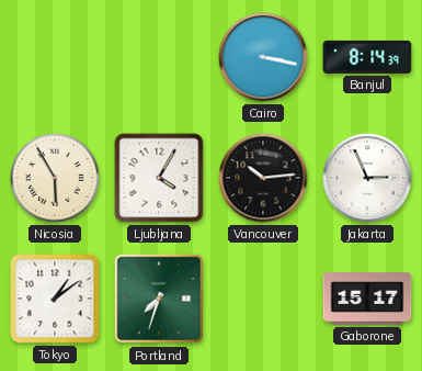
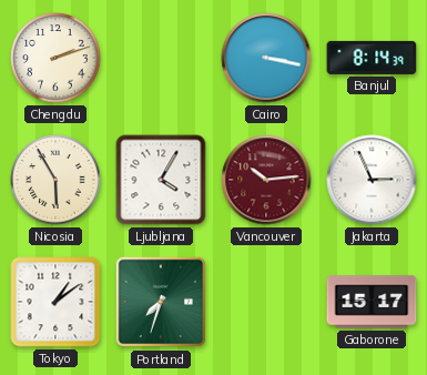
Chengdu: none -> 2:12 (55, 58)
Vancouver dial: black -> burgundy (266, 180)
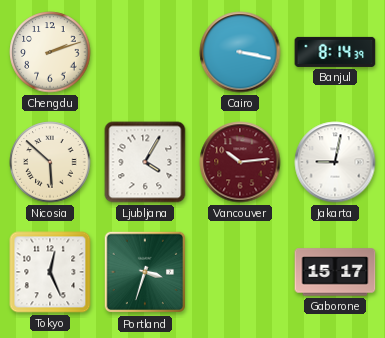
Nicosia: 5:55 -> 5:52 (50, 162)
Jakarta: 2:56 -> 9:02 (335, 162)
Tokyo: 1:09 -> 12:26 (50, 272)
Portland: 7:33 -> 3:33 (145, 272)
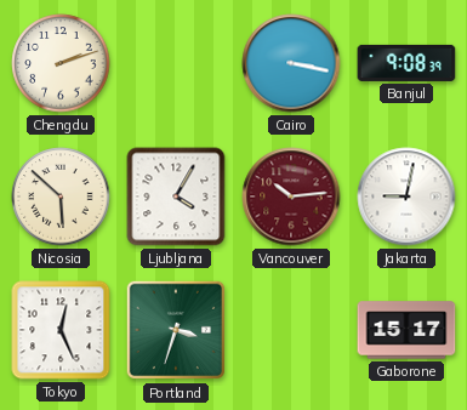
Banjul: 8:14 -> 9:08 (406, 63)
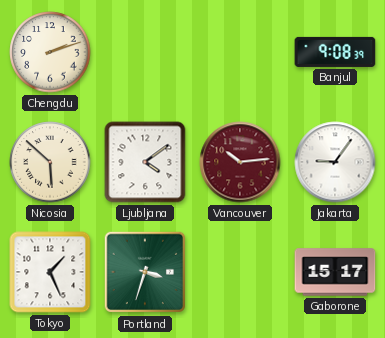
Cairo: 3:17 -> none (291, 63)
Ljubljana: 4:05 -> 4:09 (145, 162)
Jakarta: 9:02 -> 9:06 (335, 162)
Tokyo: 12:26 -> 1:26 (50, 272)
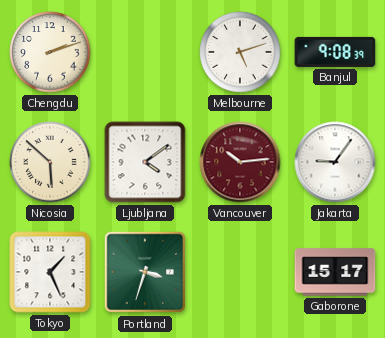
Melbourne: none -> 5:12 (240, 52)
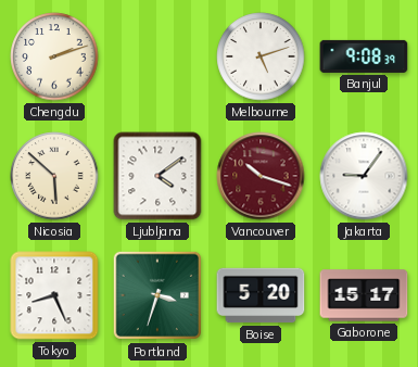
Vancouver: 10:14 -> 10:18 (261, 176)
Tokyo: 1:26 -> 8:26 (54, 295)
Boise: none -> 5:20 (261, 295)
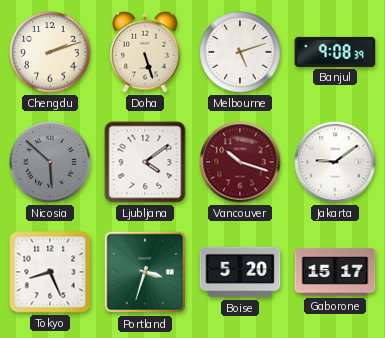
Doha: none -> 5:27 (145, 52)
Nicosia dial: cream -> grey (50, 162)
Jakarta: 9:06 -> 9:09 (335, 162)
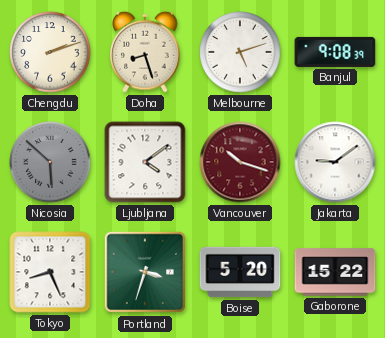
Doha: 5:27 -> 8:27 (145, 52)
Gaborone: 15:17 -> 15:22 (335, 272)
